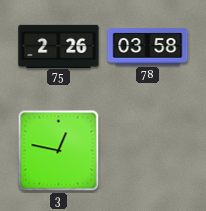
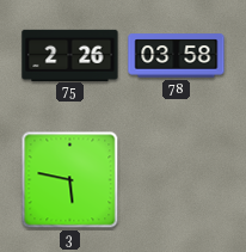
3: 12:47 -> 5:47 (70, 180)
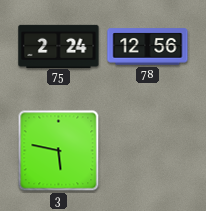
75: 2:26 -> 2:24 (59, 46)
78: 03:58 -> 12:56 (148, 47)
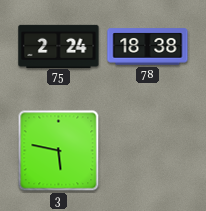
78: 12:56 -> 18:38 (148, 47)
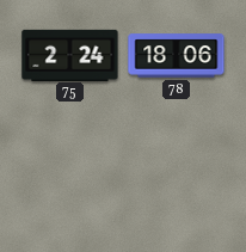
78: 18:38 -> 18:06 (177, 56)
3: 5:47 -> none (59, 151)
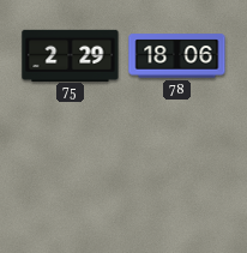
75: 2:24 -> 2:29 (71, 55)
